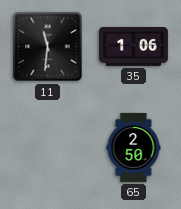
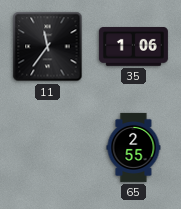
11: 11:31 -> 11:36 (48, 47)
65: 2:50 -> 2:55 (134, 147)
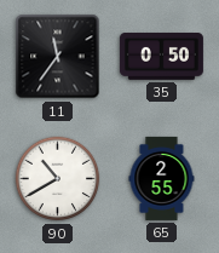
35: 1:06 -> 0:50 (161, 57)
90: none -> 10:40 (58, 179)
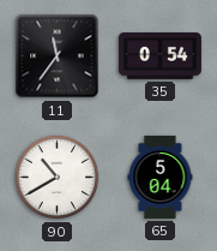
35: 0:50 -> 0:54 (159, 56)
65: 2:55 -> 5:04 (161, 177)
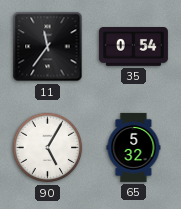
90: 10:40 -> 5:05 (48, 148)
65: 5:04 -> 5:32 (134, 147)
